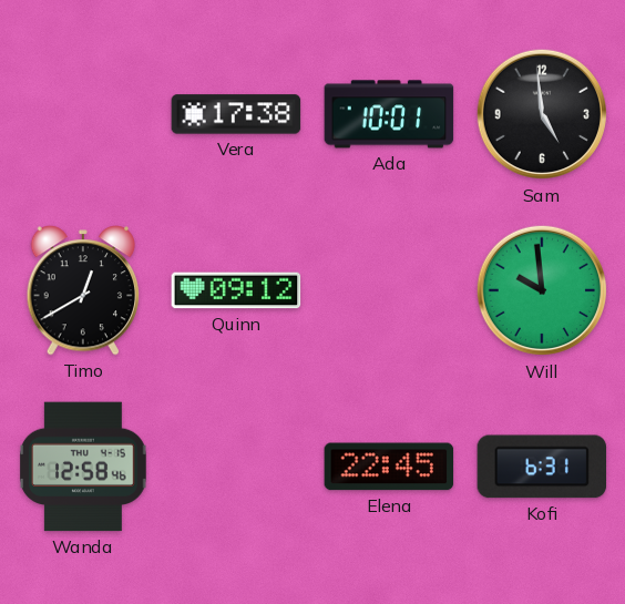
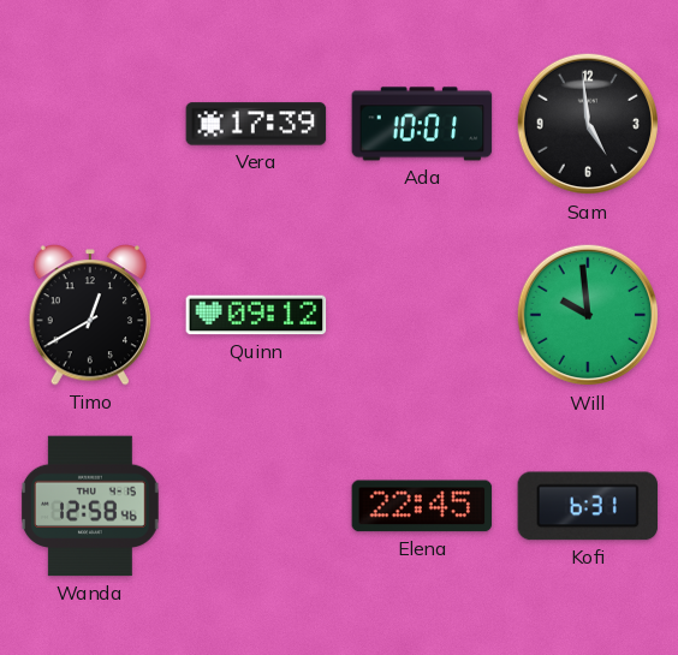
Vera: 17:38 -> 17:39 (256, 124)
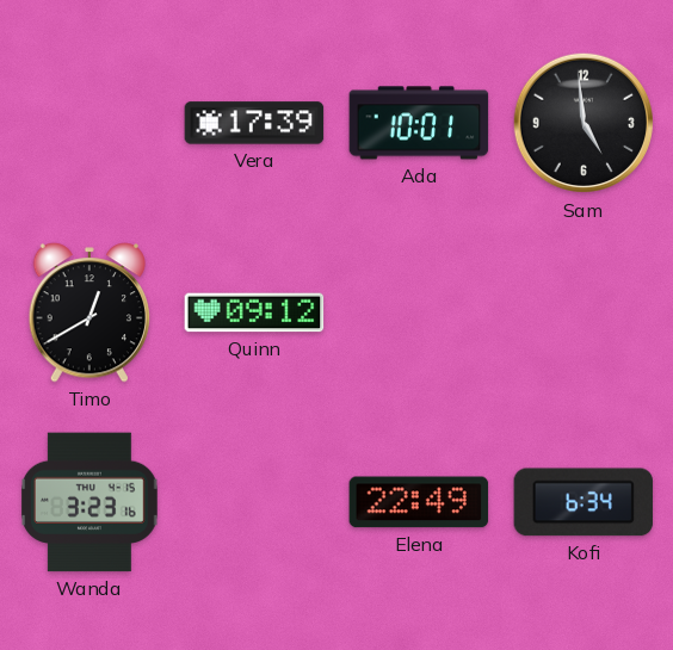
Will: 9:59 -> none (588, 315)
Wanda: 12:58 -> 3:23 (91, 502)
Elena: 22:45 -> 22:49 (419, 502)
Kofi: 6:31 -> 6:34 (584, 502)
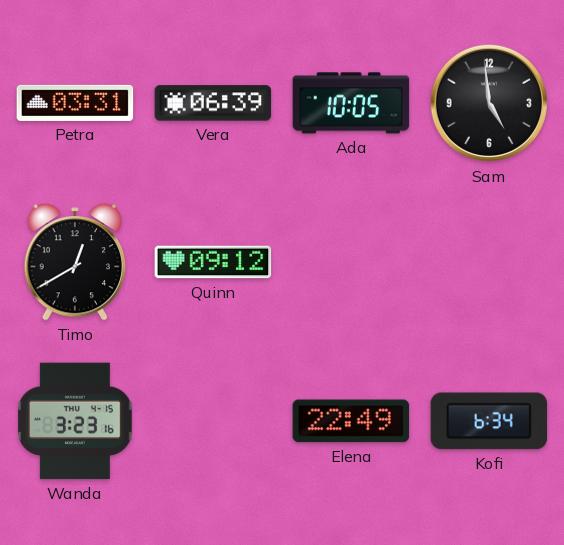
Petra: none -> 03:31 (75, 103)
Vera: 17:39 -> 06:39 (213, 103)
Ada: 10:01 -> 10:05 (351, 103)
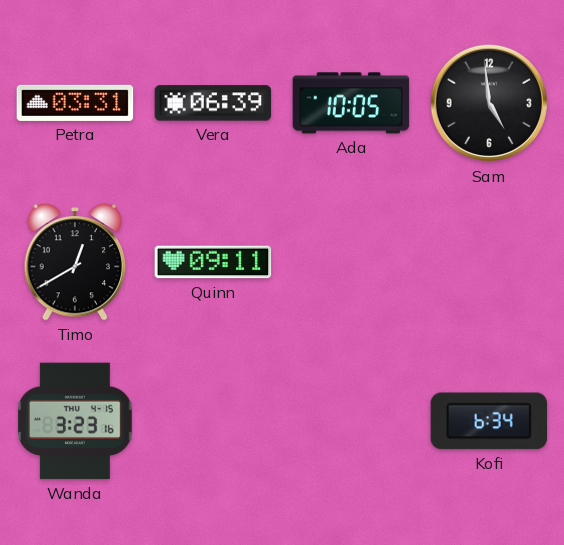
Quinn: 09:12 -> 09:11 (213, 262)
Elena: 22:49 -> none (351, 421)
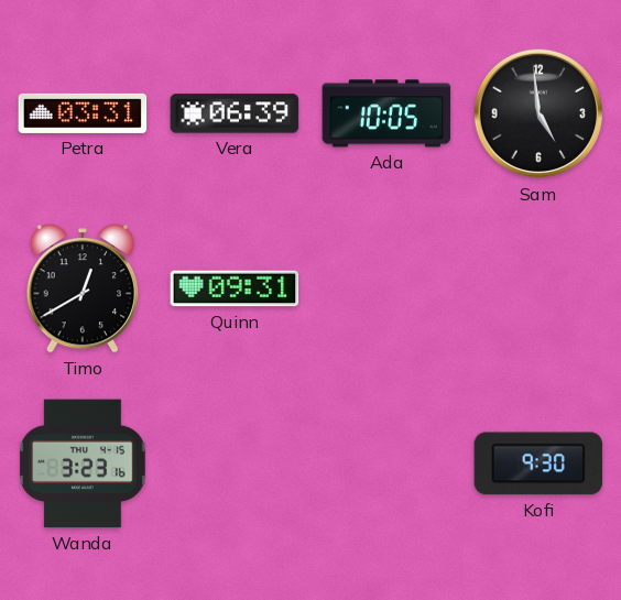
Quinn: 09:11 -> 09:31 (235, 288)
Kofi: 6:34 -> 9:30 (538, 463)
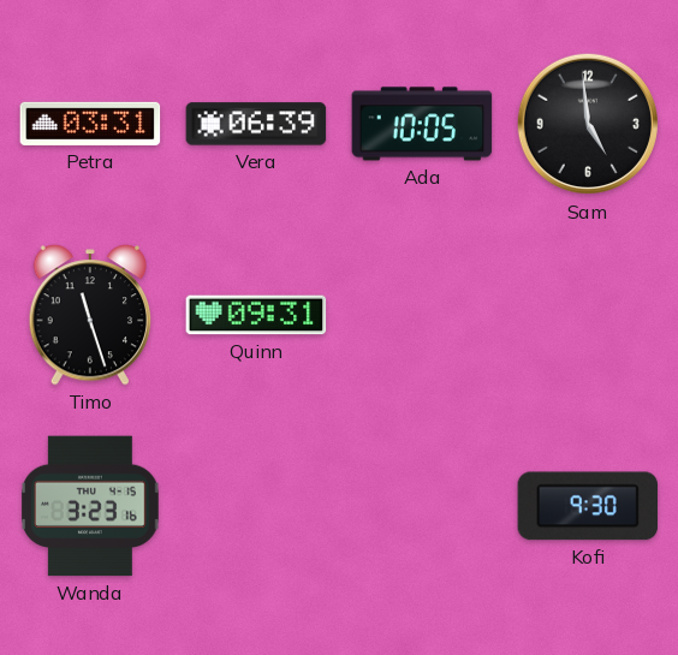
Timo: 12:40 -> 11:27 (89, 315)
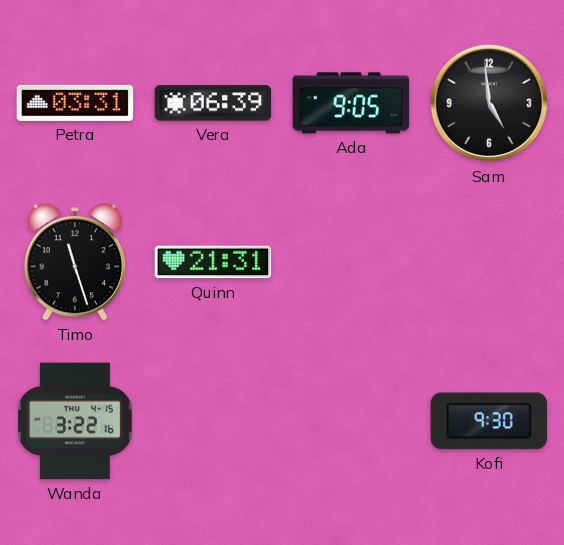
Ada: 10:05 -> 9:05 (351, 103)
Quinn: 09:31 -> 21:31 (213, 262)
Wanda: 3:23 -> 3:22 (76, 421)
